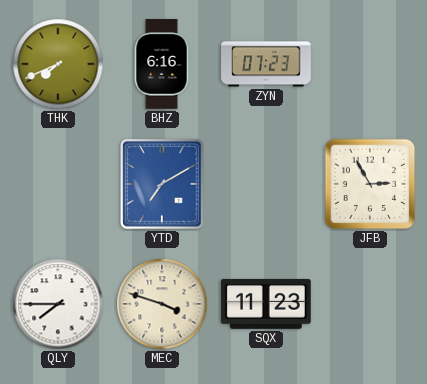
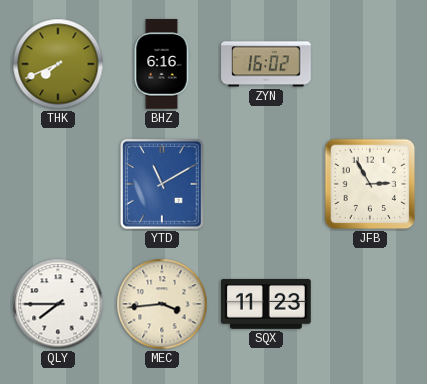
ZYN: 07:23 -> 16:02 (266, 64)
YTD: 7:10 -> 11:10 (163, 185)
MEC: 3:48 -> 3:44 (162, 304)
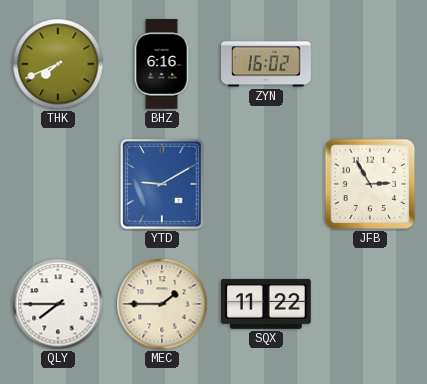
YTD: 11:10 -> 9:10 (163, 185)
MEC: 3:44 -> 1:45 (162, 304)
SQX: 11:23 -> 11:22 (267, 304)
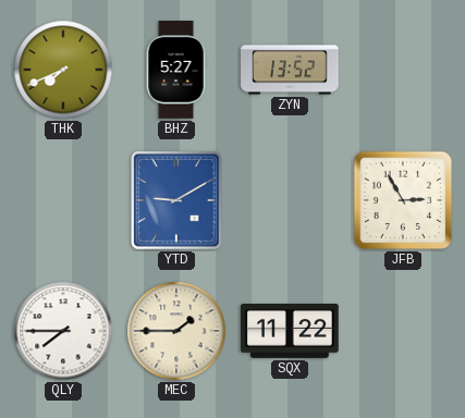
BHZ: 6:16 -> 5:27 (176, 70)
ZYN: 16:02 -> 13:52 (290, 70)
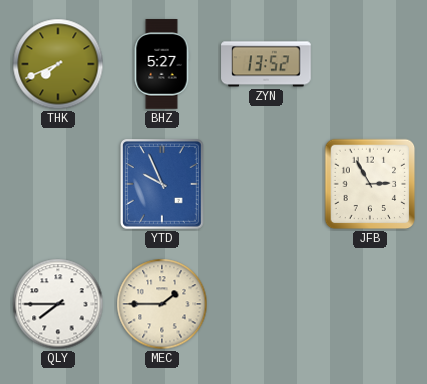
YTD: 9:10 -> 9:56 (163, 185)
SQX: 11:22 -> none (291, 331)
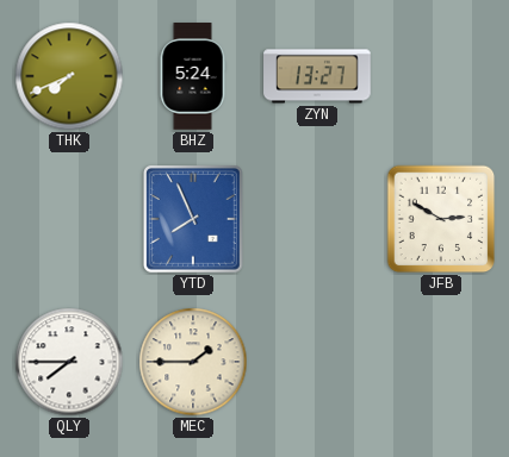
BHZ: 5:27 -> 5:24 (193, 76)
ZYN: 13:52 -> 13:27 (317, 76)
YTD: 9:56 -> 7:56 (194, 220)
JFB: 2:55 -> 2:50 (441, 219)
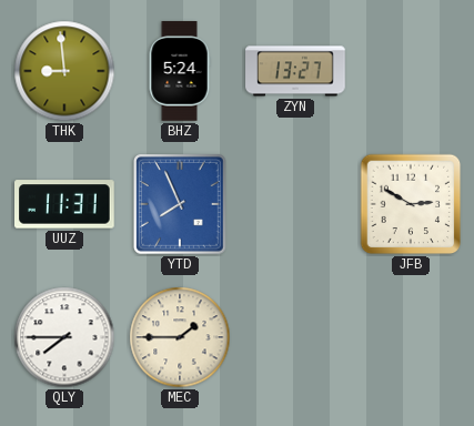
THK: 7:41 -> 8:59 (64, 71)
UUZ: none -> 11:31 (65, 204)
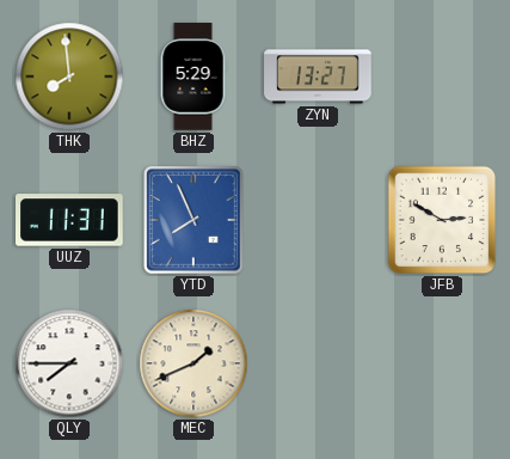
THK: 8:59 -> 7:59 (69, 76)
BHZ: 5:24 -> 5:29 (193, 76)
MEC: 1:45 -> 1:41 (193, 363)
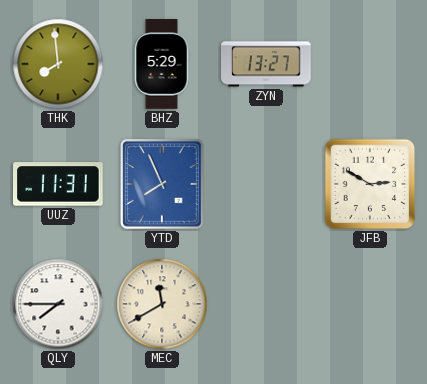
MEC: 1:41 -> 11:40 (162, 304)
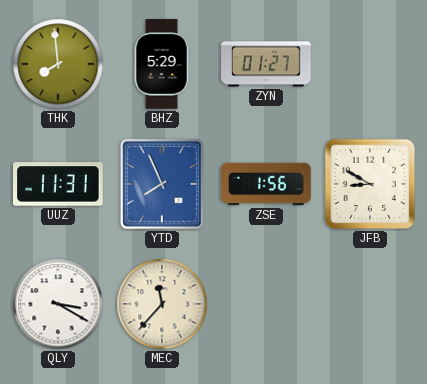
ZYN: 13:27 -> 01:27 (266, 64)
ZSE: none -> 1:56 (266, 184)
JFB: 2:50 -> 8:50 (370, 184)
QLY: 7:45 -> 3:20 (58, 304)
MEC: 11:40 -> 11:37 (162, 304)
